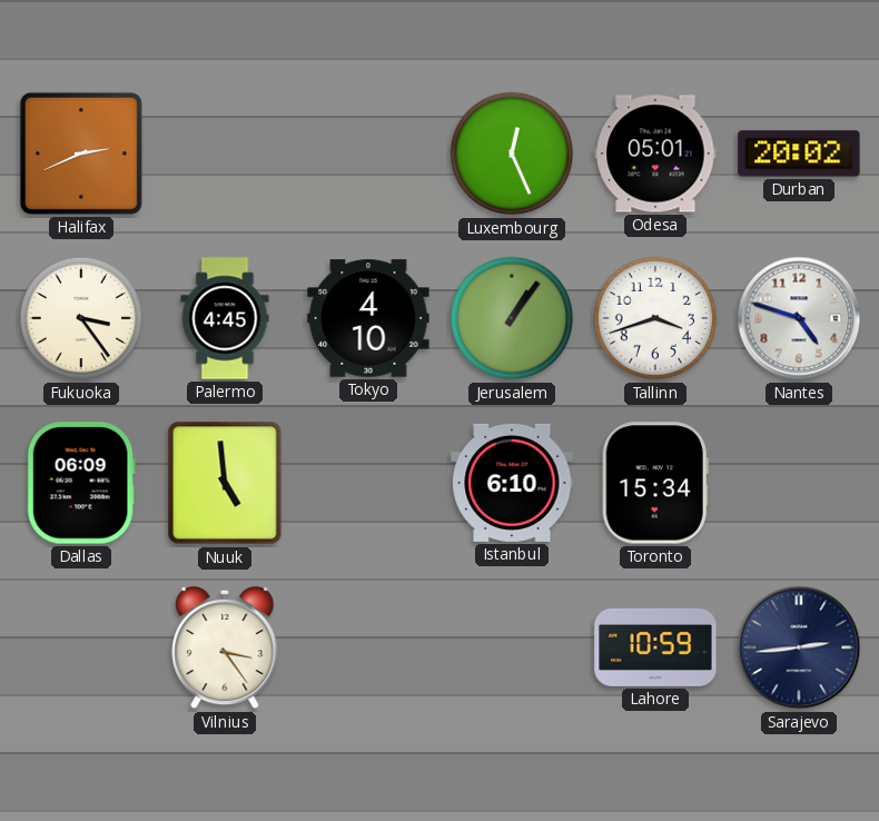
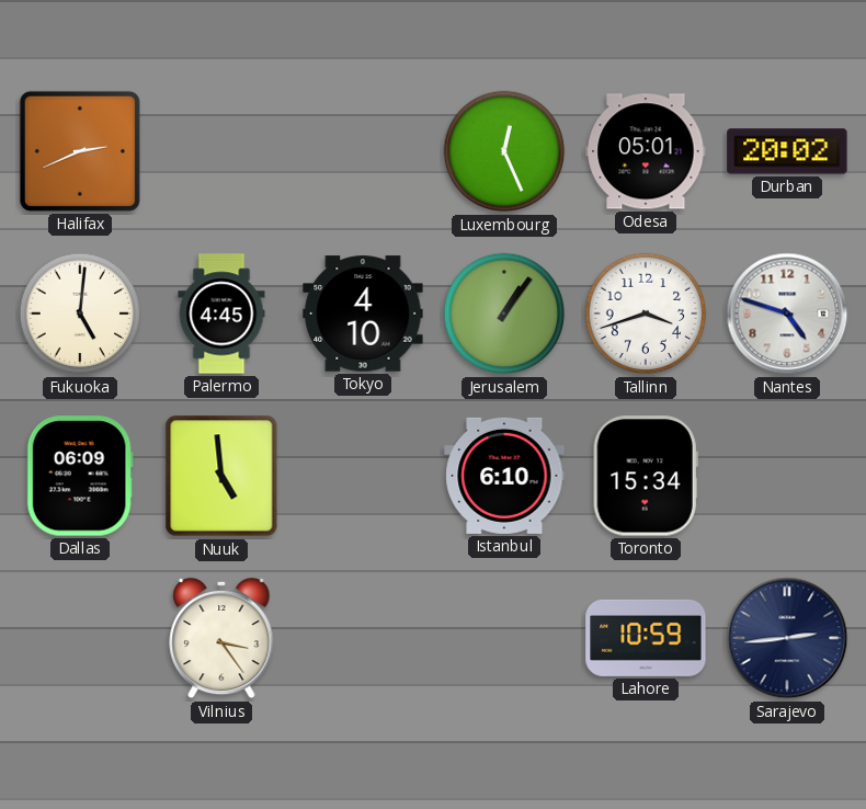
Fukuoka: 3:24 -> 5:01 (80, 314)
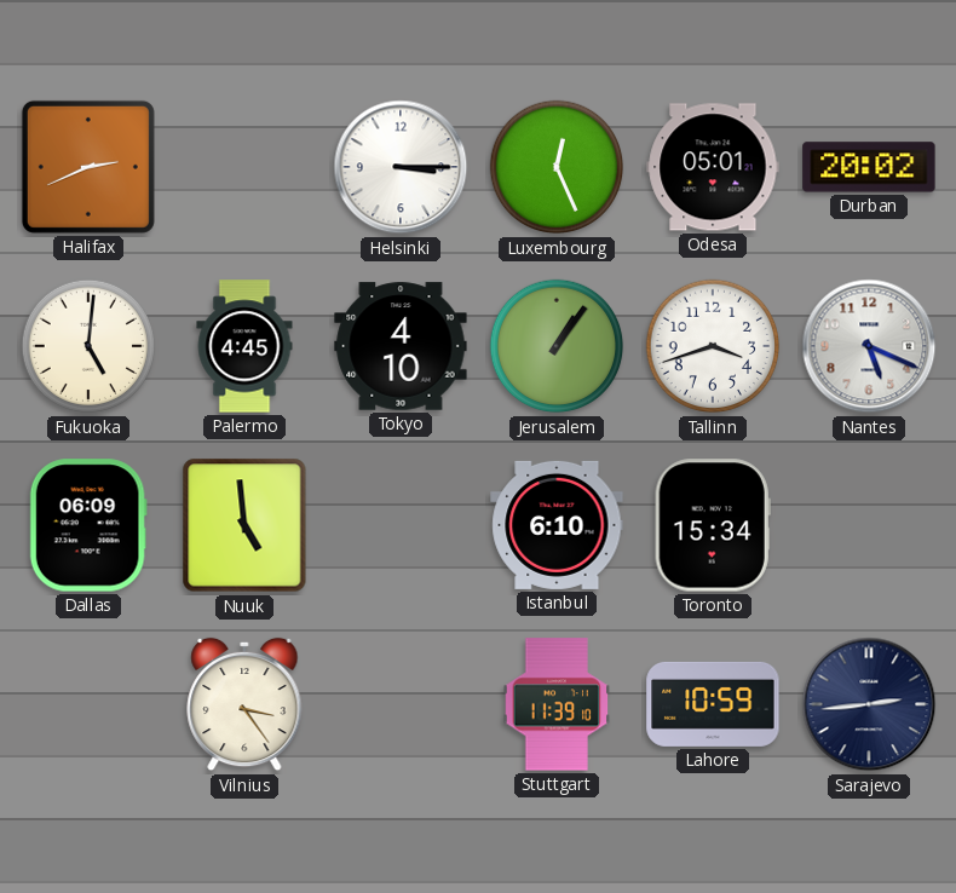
Helsinki: none -> 3:15 (401, 167)
Nantes: 4:48 -> 5:19 (869, 346)
Stuttgart: none -> 11:39 (557, 704)
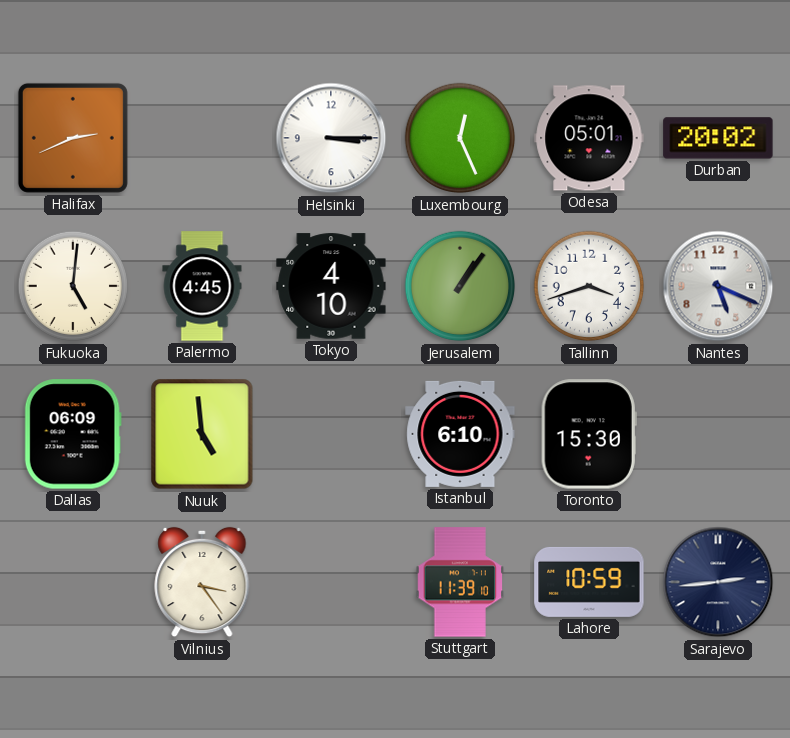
Toronto: 15:34 -> 15:30 (589, 434)
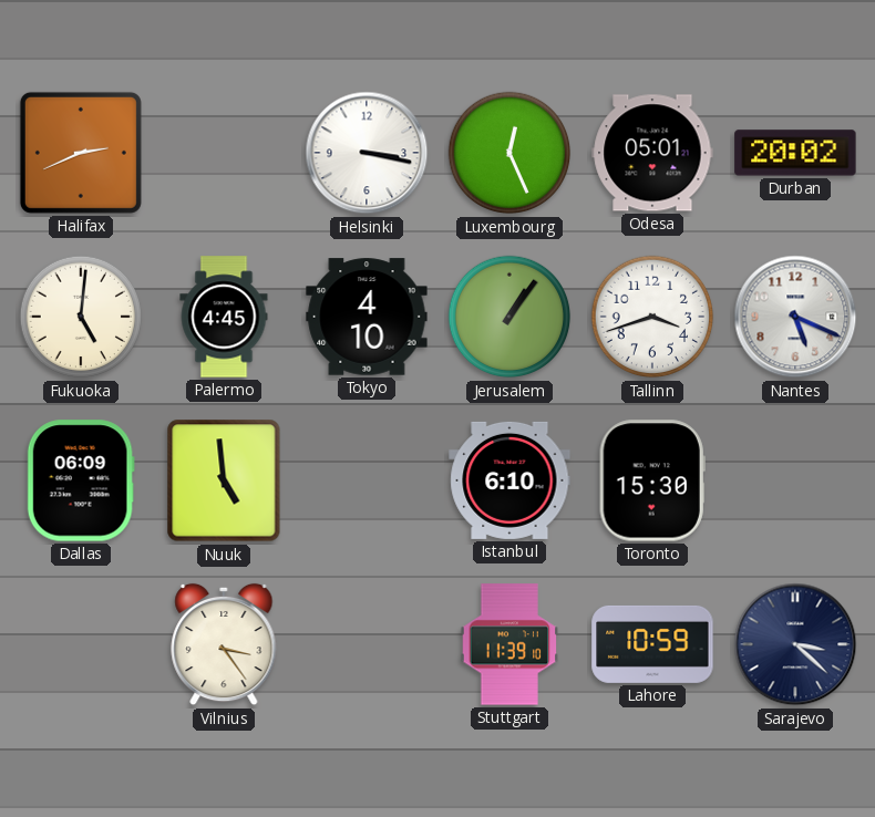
Helsinki: 3:15 -> 3:17 (367, 153)
Sarajevo: 2:44 -> 3:22 (795, 644)
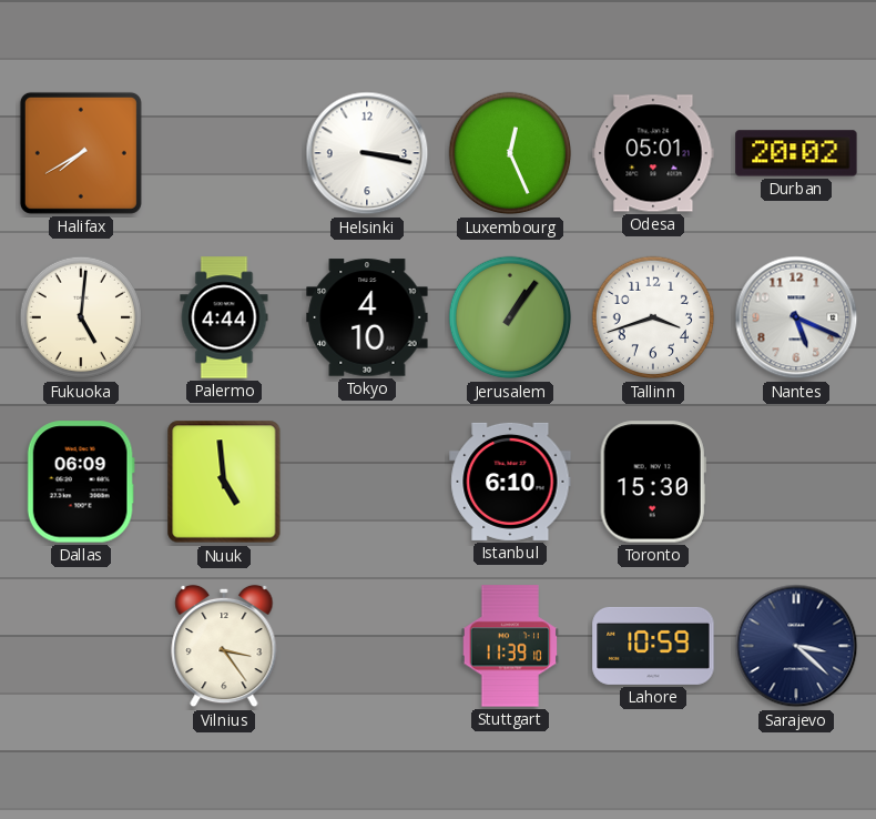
Halifax: 2:41 -> 7:40 (81, 153)
Palermo: 4:45 -> 4:44 (224, 317)
